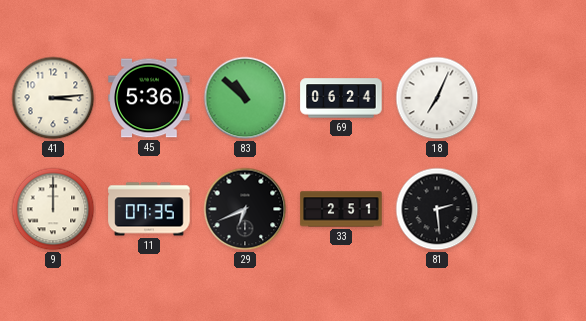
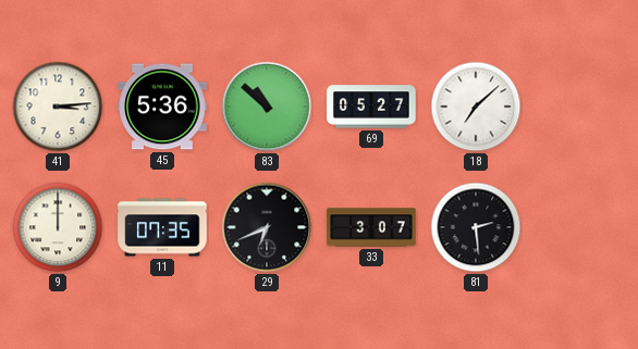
69: 06:24 -> 05:27 (371, 107)
18: 7:04 -> 7:08 (476, 107)
33: 2:51 -> 3:07 (371, 227)
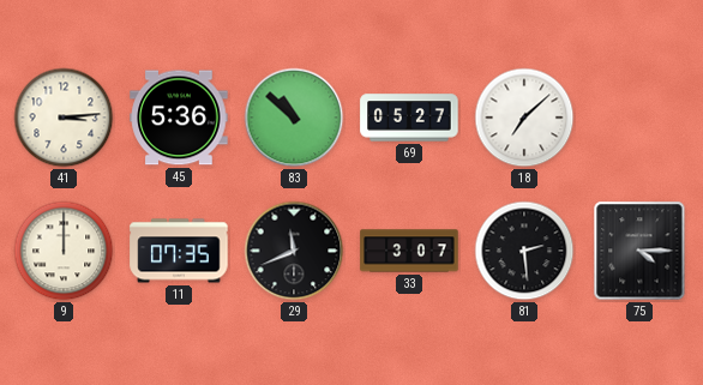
29: 6:41 -> 11:41 (294, 251)
75: none -> 4:15 (639, 251)
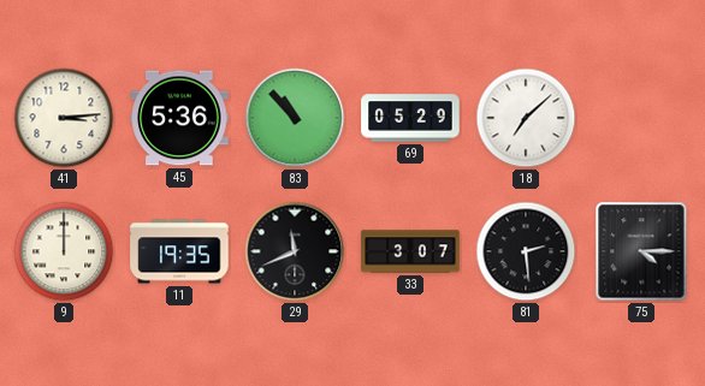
83: 10:52 -> 10:53 (295, 118)
69: 05:27 -> 05:29 (410, 118)
11: 07:35 -> 19:35 (179, 251)
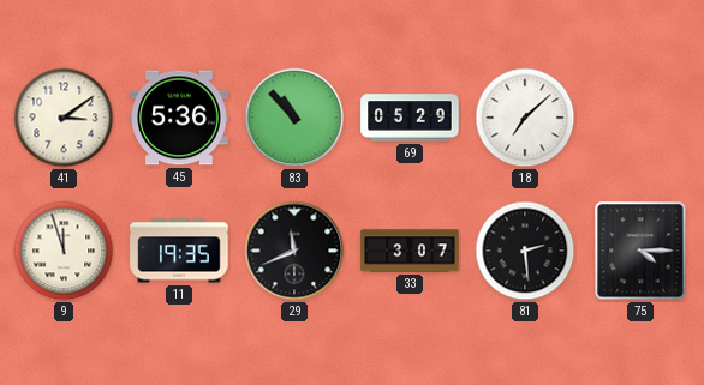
41: 3:14 -> 3:09 (64, 118)
9: 12:00 -> 11:57 (64, 251)
